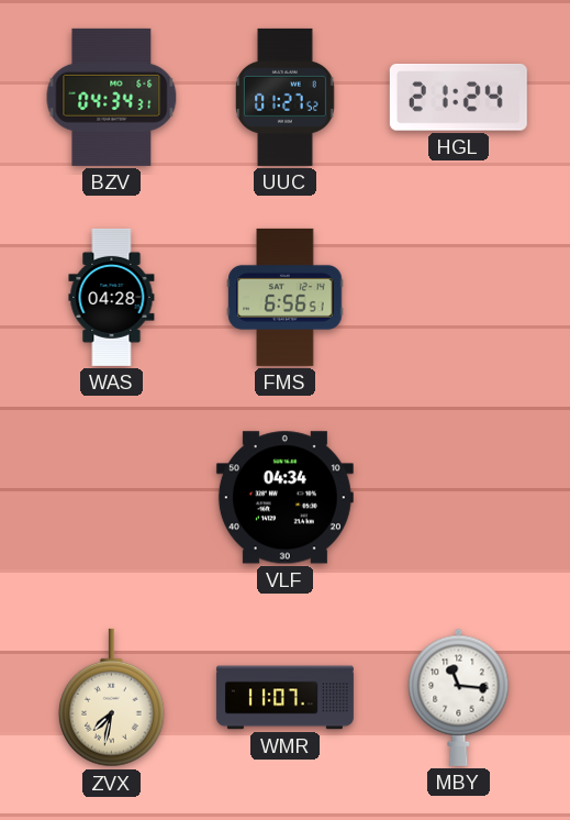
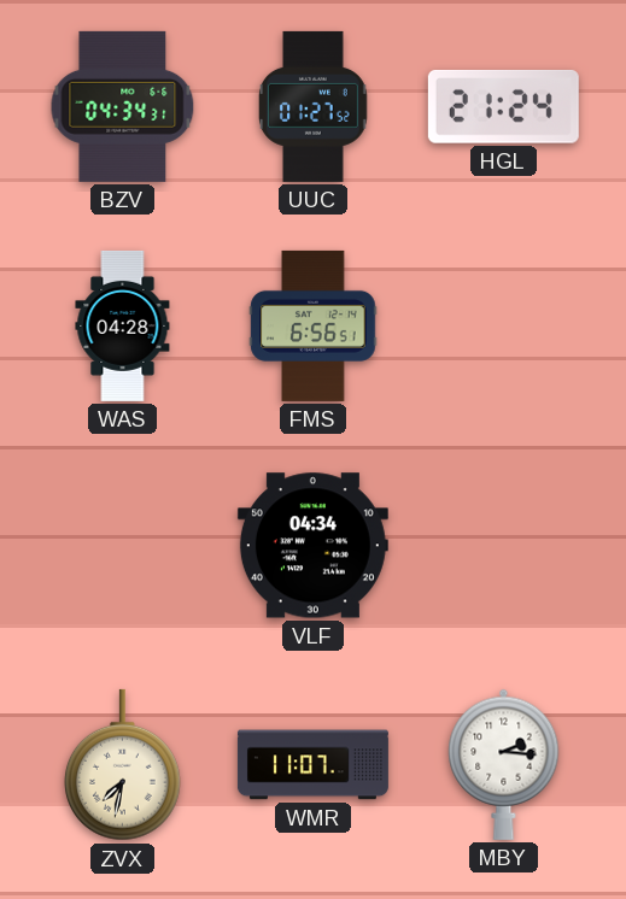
MBY: 11:16 -> 2:16 (504, 764)
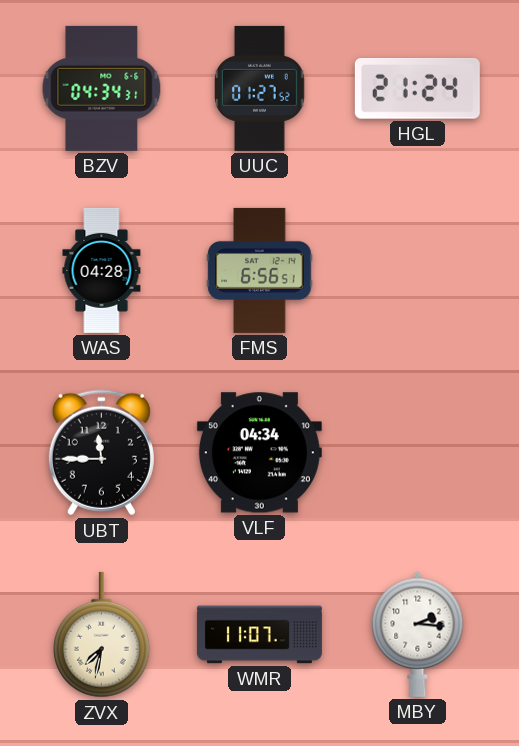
UBT: none -> 11:45 (101, 453)
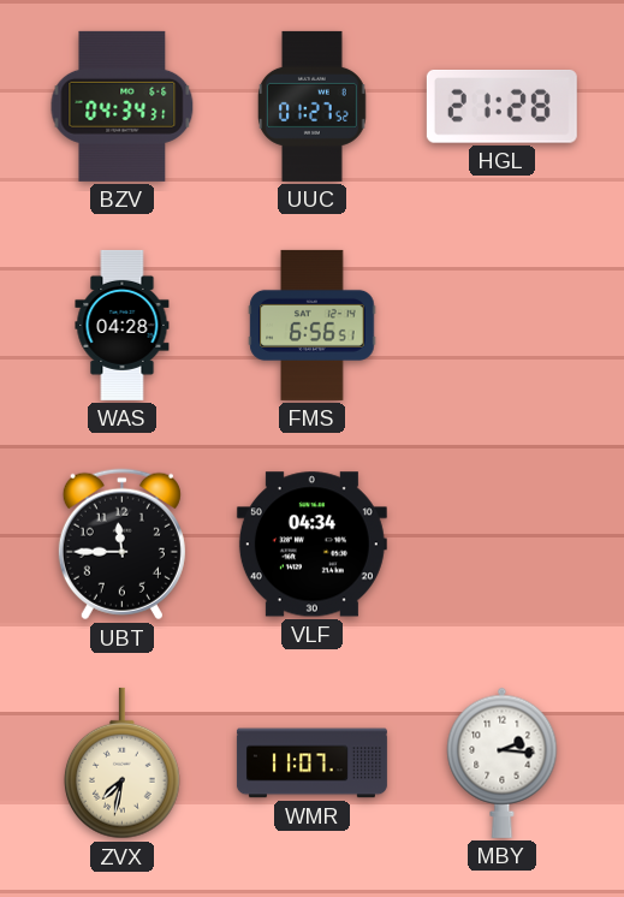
HGL: 21:24 -> 21:28 (501, 107)
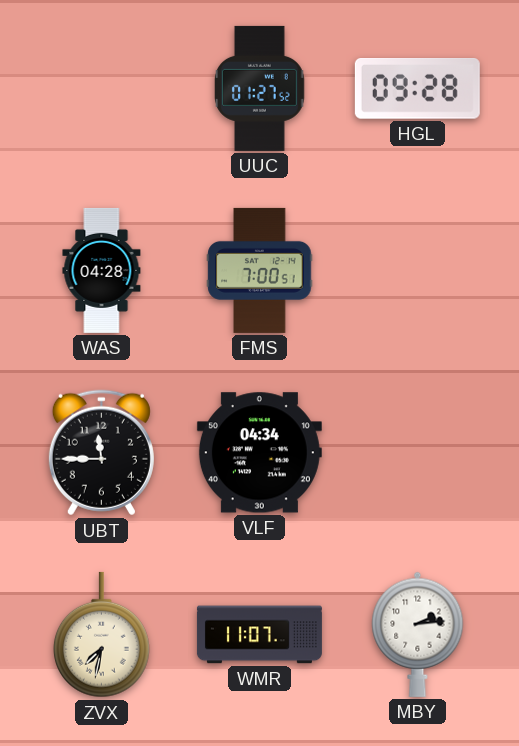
BZV: 04:34 -> none (123, 106)
HGL: 21:28 -> 09:28 (417, 89)
FMS: 6:56 -> 7:00 (260, 270)
MBY: 2:16 -> 2:14 (418, 634)
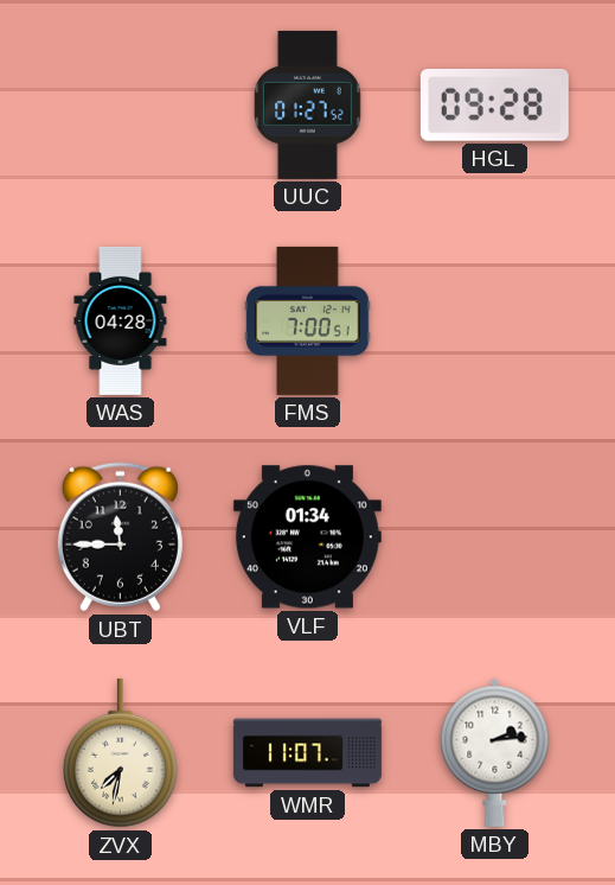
VLF: 04:34 -> 01:34 (307, 537)
